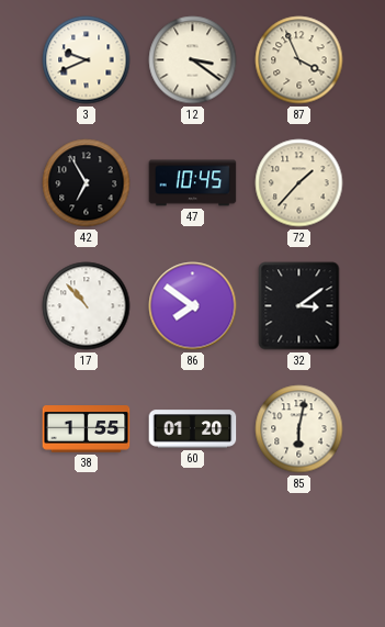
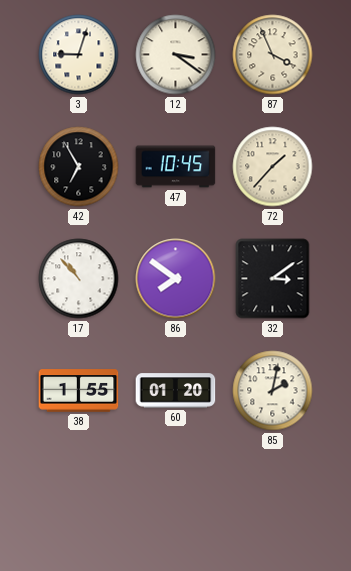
3: 9:41 -> 9:03 (79, 55)
85: 6:02 -> 2:02 (273, 391)
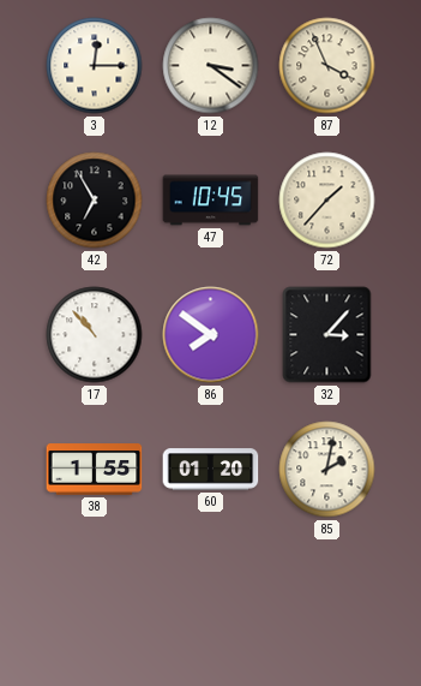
3: 9:03 -> 12:15 (95, 66)
32: 3:09 -> 3:07 (327, 335)
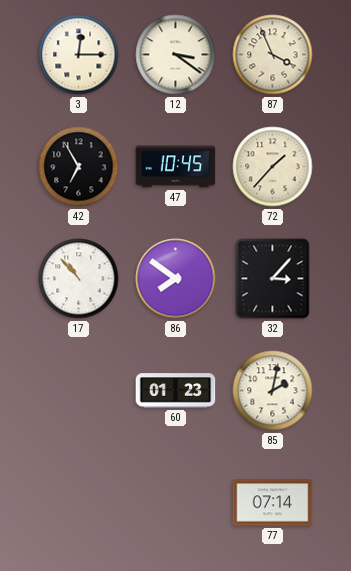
38: 1:55 -> none (95, 470)
60: 01:20 -> 01:23 (176, 391)
77: none -> 07:14 (273, 503)
